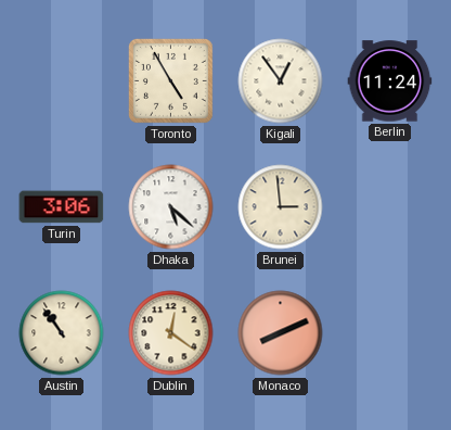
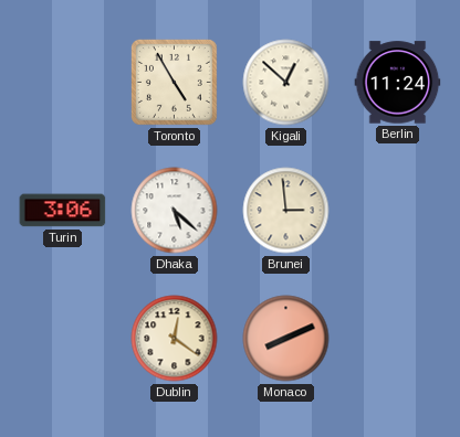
Kigali: 12:54 -> 12:52 (286, 83)
Austin: 10:54 -> none (62, 333)
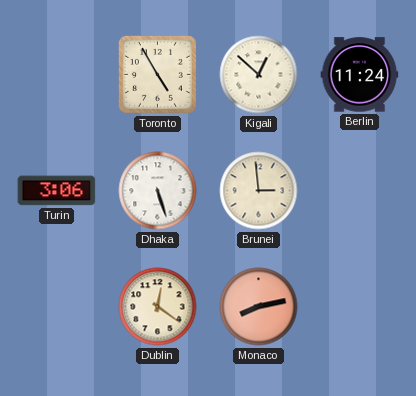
Dhaka: 5:22 -> 5:27 (158, 191)
Monaco: 8:11 -> 8:13 (259, 307)
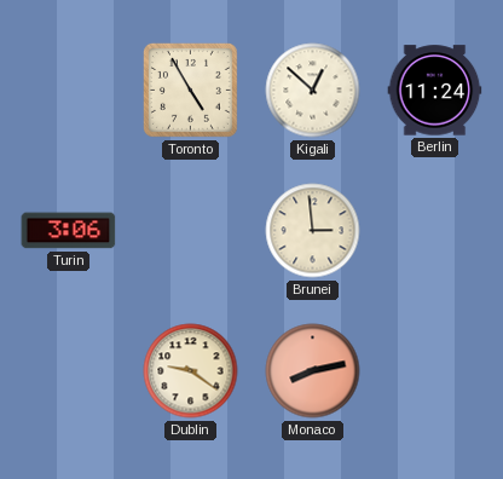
Dhaka: 5:27 -> none (158, 191)
Dublin: 12:21 -> 9:21 (191, 371)
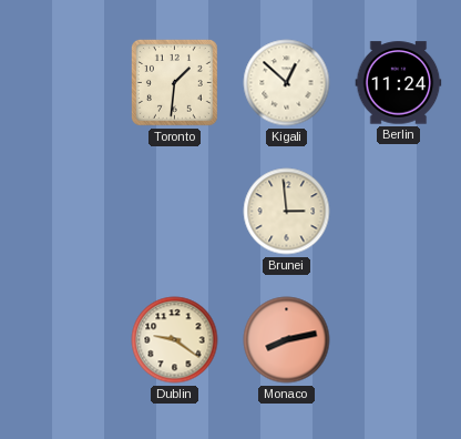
Toronto: 4:55 -> 1:31 (174, 82)
Turin: 3:06 -> none (69, 231)
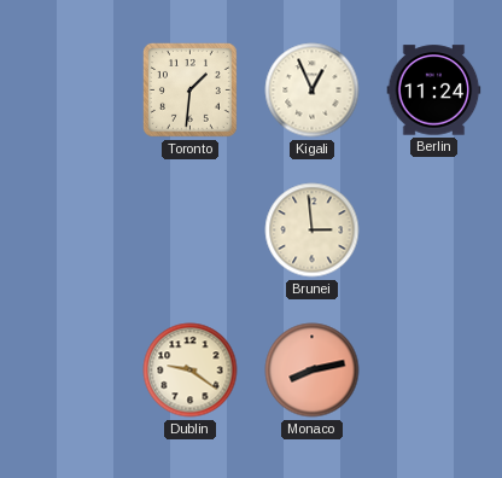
Kigali: 12:52 -> 12:56 (313, 91)
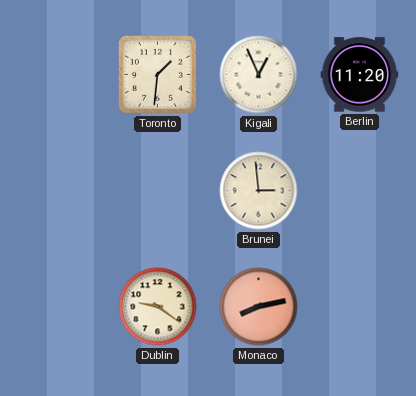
Berlin: 11:24 -> 11:20 (360, 75)
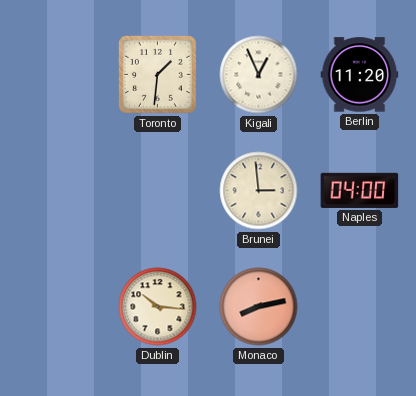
Naples: none -> 04:00 (360, 190)
Dublin: 9:21 -> 10:16 (158, 307)
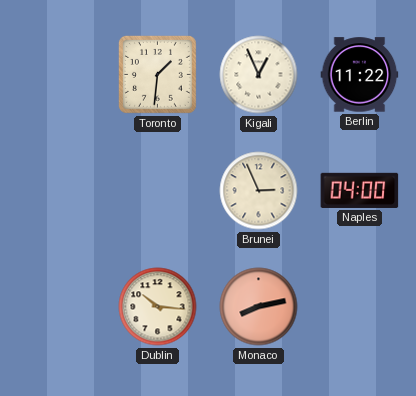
Berlin: 11:20 -> 11:22 (360, 75)
Brunei: 2:59 -> 2:56 (259, 191)
